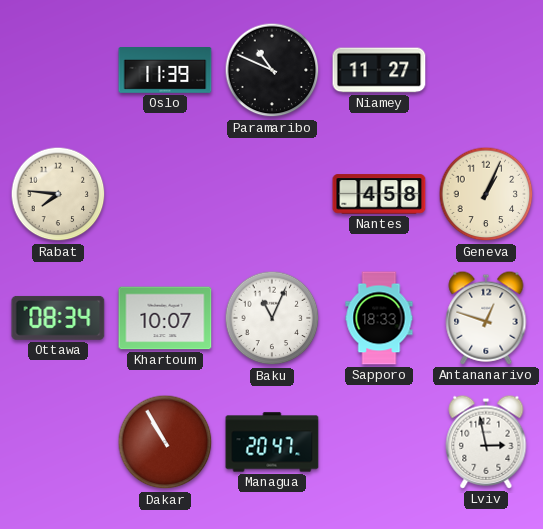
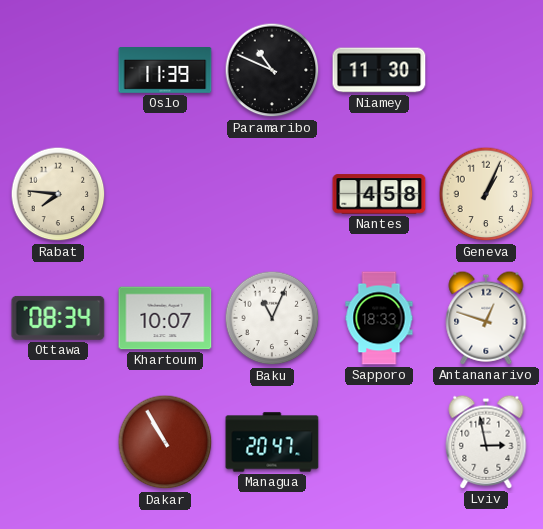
Niamey: 11:27 -> 11:30 (379, 70)
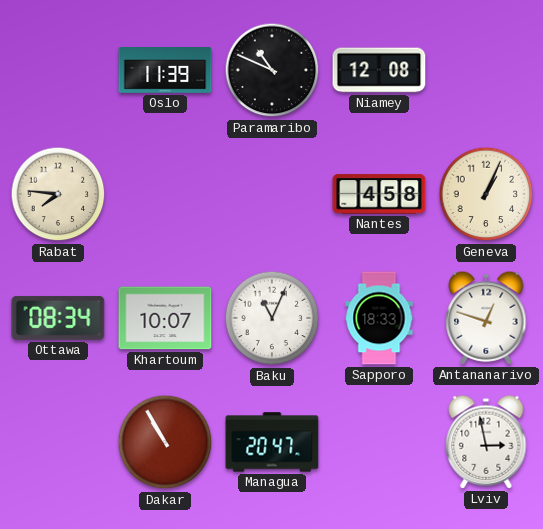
Niamey: 11:30 -> 12:08 (379, 70)
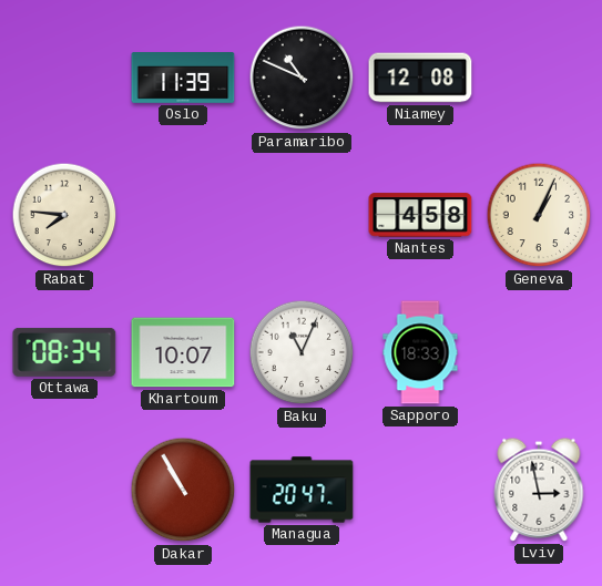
Antananarivo: 12:48 -> none (486, 318)
